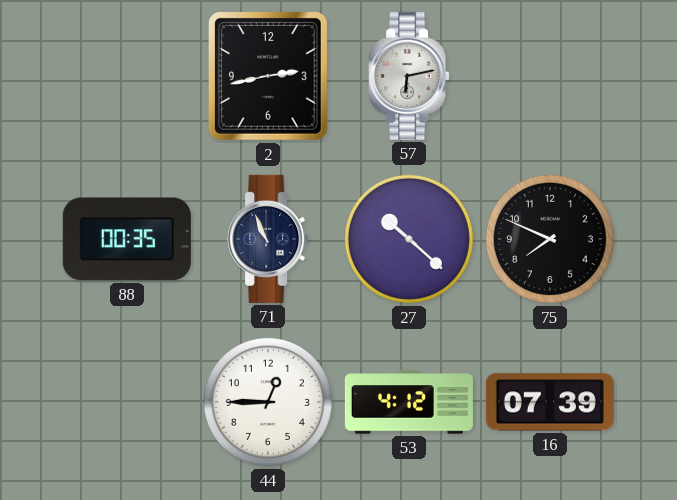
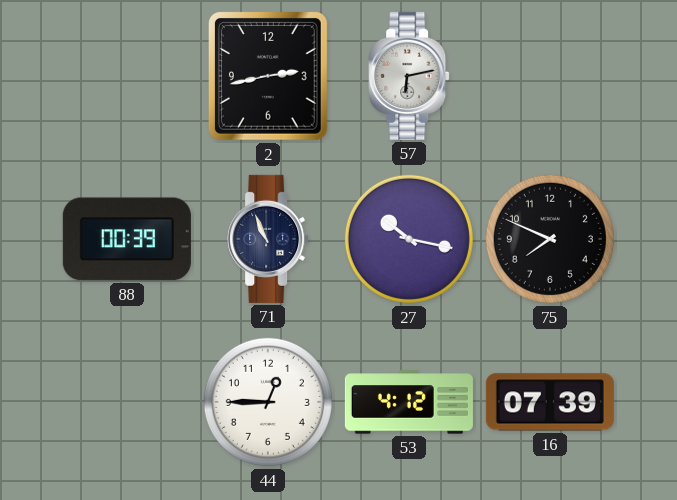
88: 00:35 -> 00:39 (127, 239)
27: 10:22 -> 10:17 (409, 239)
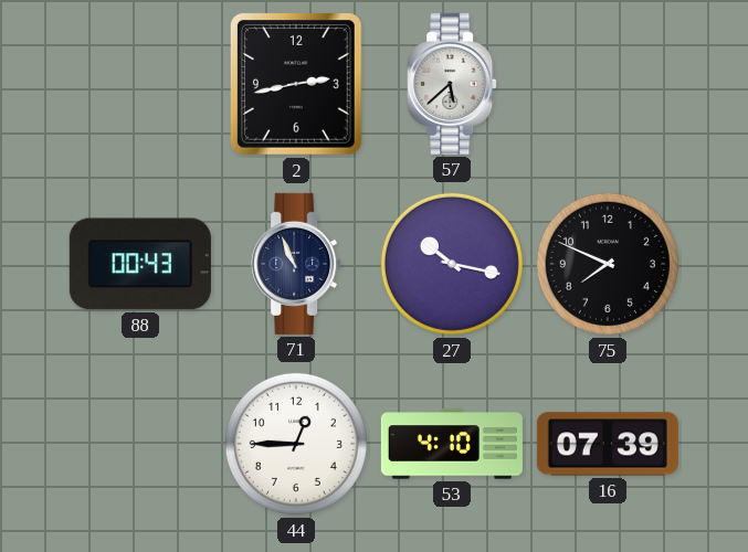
57: 6:13 -> 5:38 (452, 84)
88: 00:39 -> 00:43 (140, 264)
53: 4:12 -> 4:10 (452, 444)
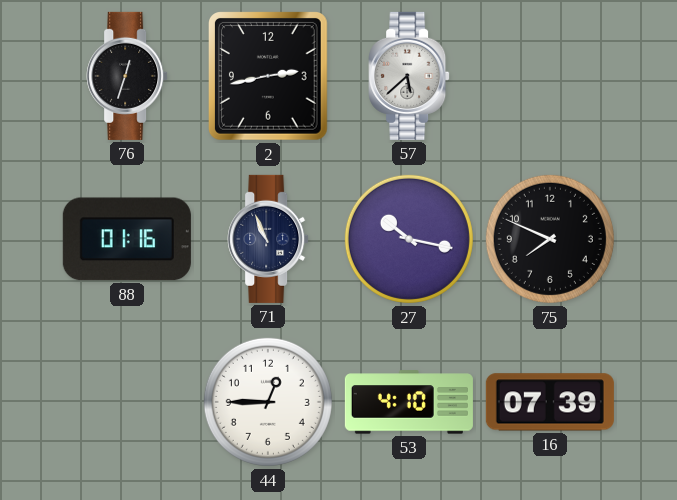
76: none -> 12:33 (127, 76)
88: 00:43 -> 01:16 (127, 239)
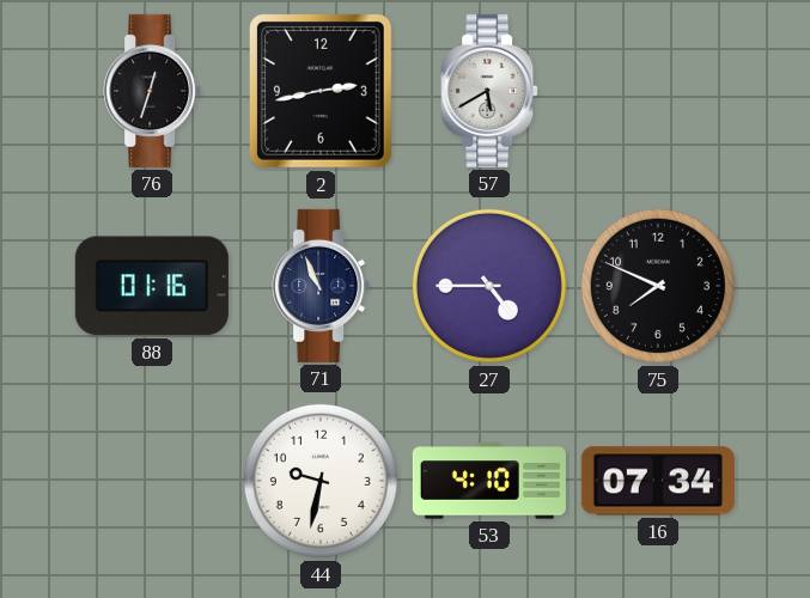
57: 5:38 -> 5:40 (489, 91)
27: 10:17 -> 4:45 (489, 286)
44: 12:45 -> 9:32 (321, 481)
16: 07:39 -> 07:34 (658, 481)
